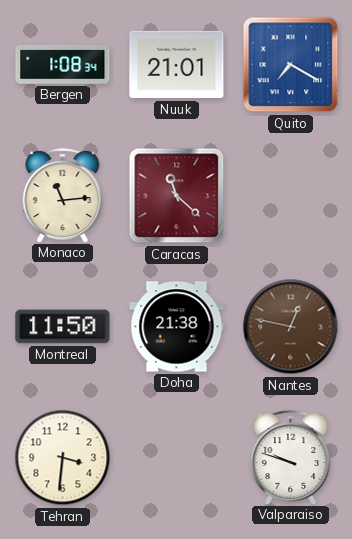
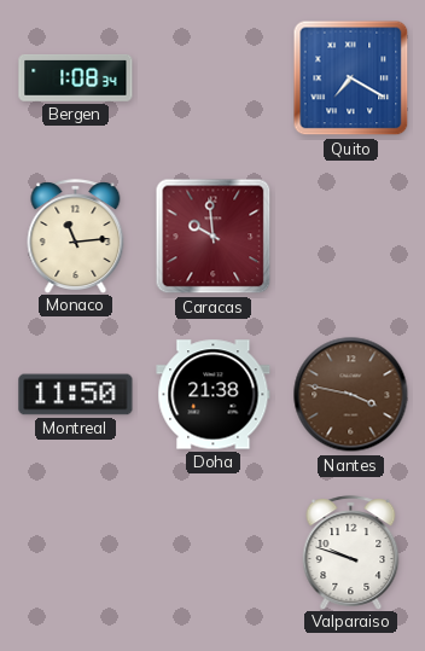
Nuuk: 21:01 -> none (177, 65)
Caracas: 11:22 -> 9:59 (214, 237)
Nantes: 12:47 -> 3:47 (351, 395)
Tehran: 3:31 -> none (63, 458)
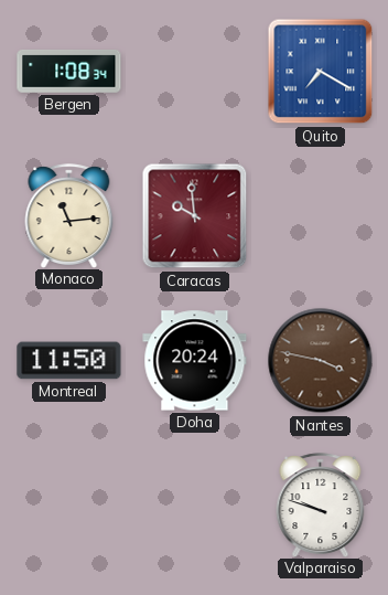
Doha: 21:38 -> 20:24 (195, 361)
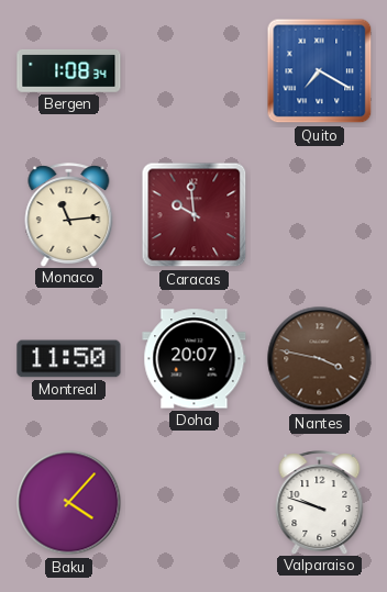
Doha: 20:24 -> 20:07 (195, 359)
Baku: none -> 4:07 (69, 503)
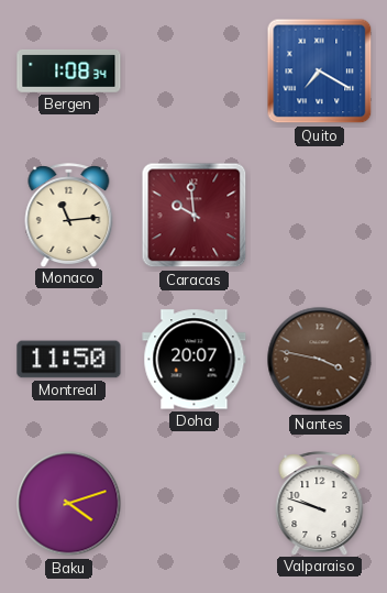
Baku: 4:07 -> 4:12 (69, 504)
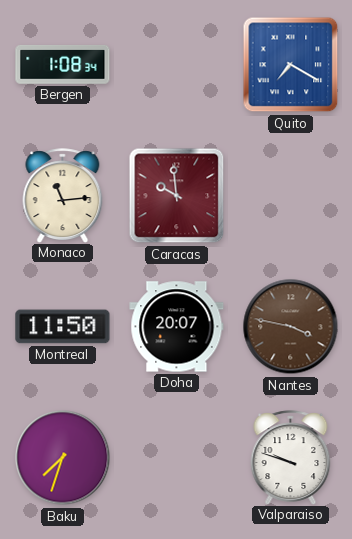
Baku: 4:12 -> 7:33 (63, 458)
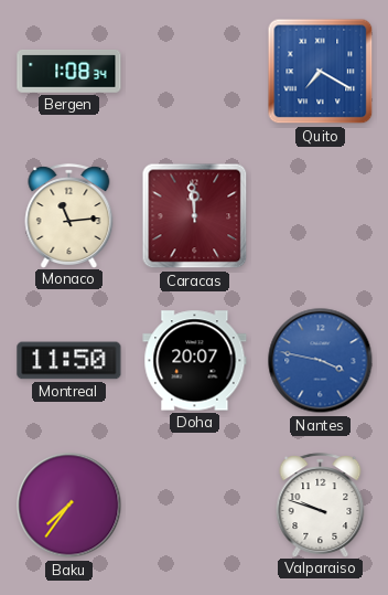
Caracas: 9:59 -> 11:59 (195, 216)
Nantes dial: brown -> blue (321, 361)
Baku: 7:33 -> 7:36 (69, 506)
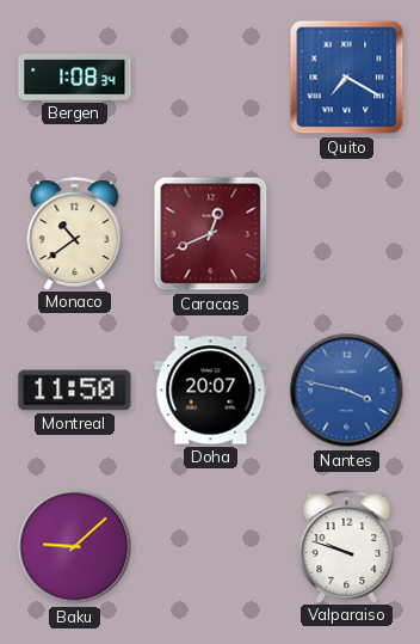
Monaco: 11:14 -> 10:39 (75, 233)
Caracas: 11:59 -> 12:41 (211, 234)
Baku: 7:36 -> 9:08 (75, 547)
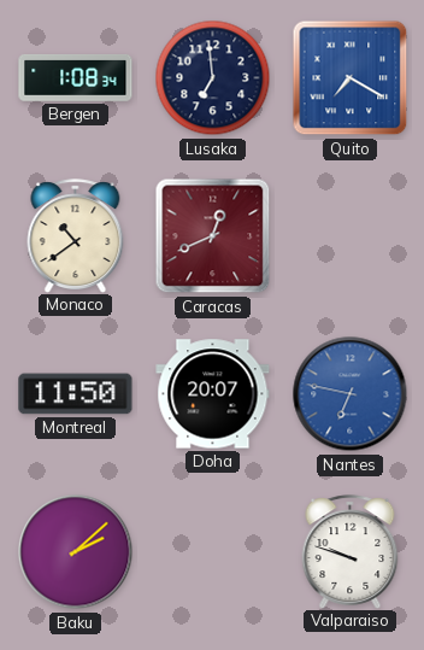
Lusaka: none -> 6:59 (213, 78)
Nantes: 3:47 -> 6:47 (351, 394)
Baku: 9:08 -> 2:08 (76, 552)
